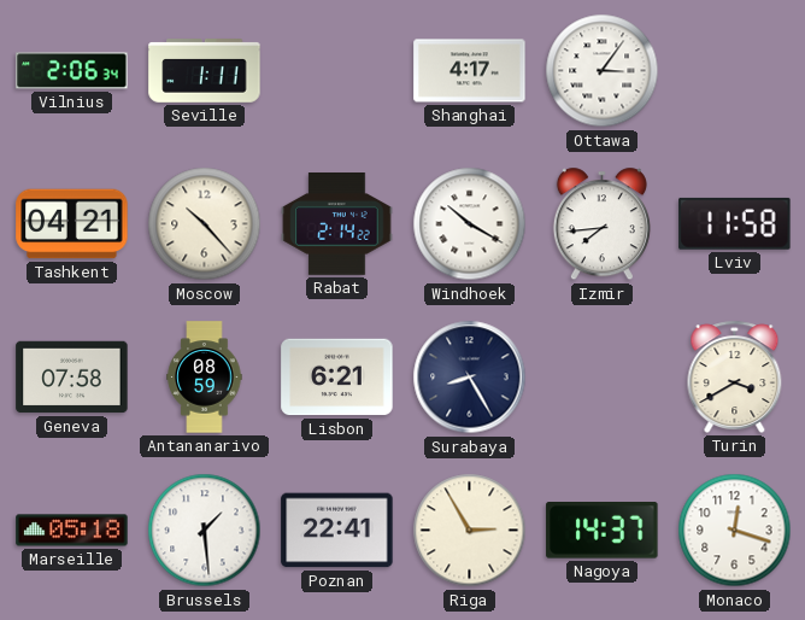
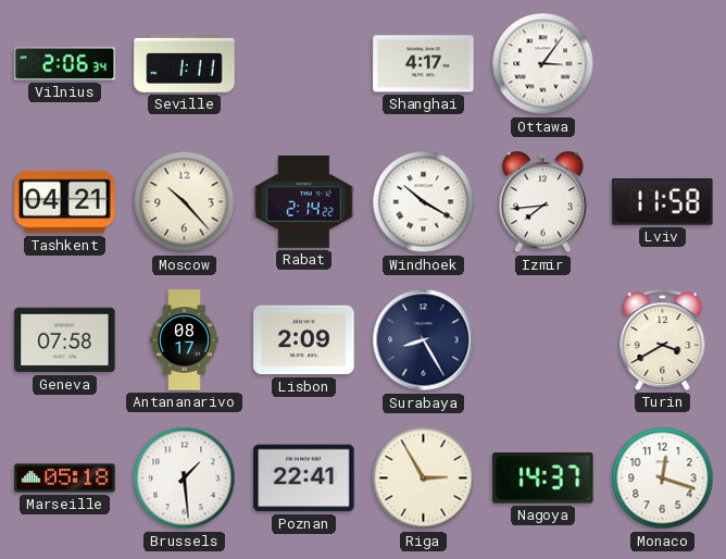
Antananarivo: 08:59 -> 08:17 (185, 340)
Lisbon: 6:21 -> 2:09 (304, 340)
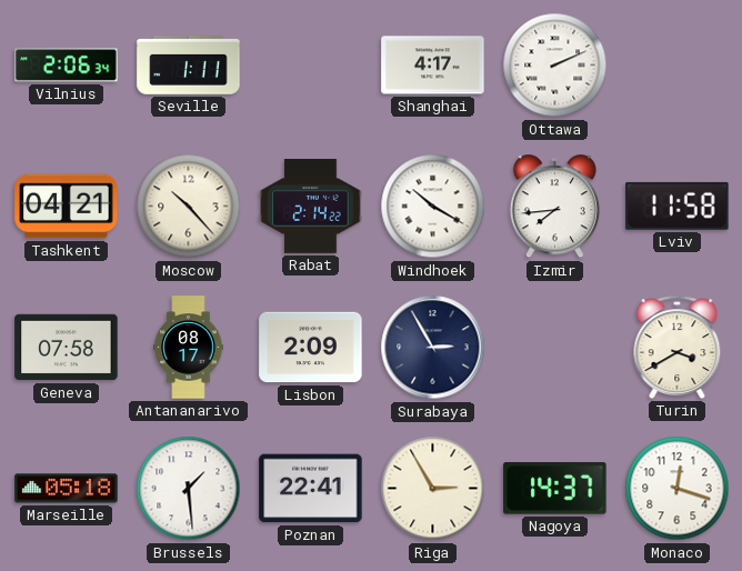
Ottawa: 3:06 -> 2:11 (555, 66)
Surabaya: 8:25 -> 2:55 (433, 348)
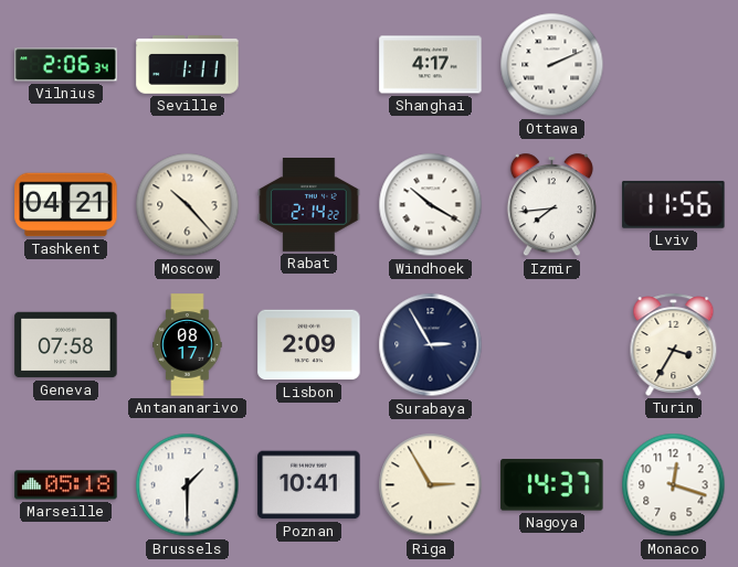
Lviv: 11:58 -> 11:56 (674, 204)
Turin: 3:40 -> 3:35 (674, 344)
Brussels: 1:29 -> 1:30 (188, 485)
Poznan: 22:41 -> 10:41 (309, 485)
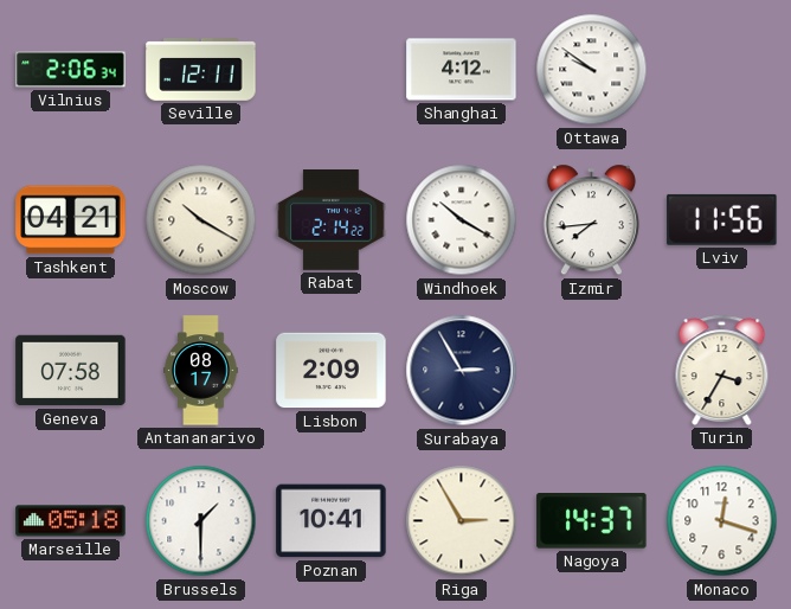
Seville: 1:11 -> 12:11 (201, 70)
Shanghai: 4:17 -> 4:12 (462, 70)
Ottawa: 2:11 -> 9:51 (592, 70)
Moscow: 10:23 -> 10:20 (201, 220)
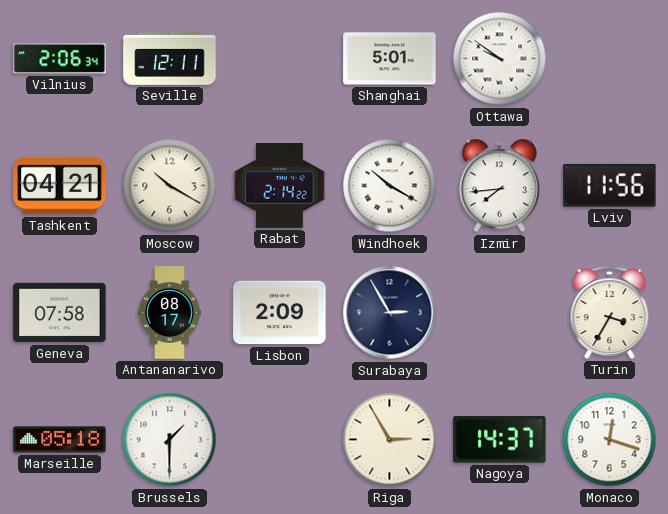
Shanghai: 4:12 -> 5:01 (390, 59)
Poznan: 10:41 -> none (332, 521)
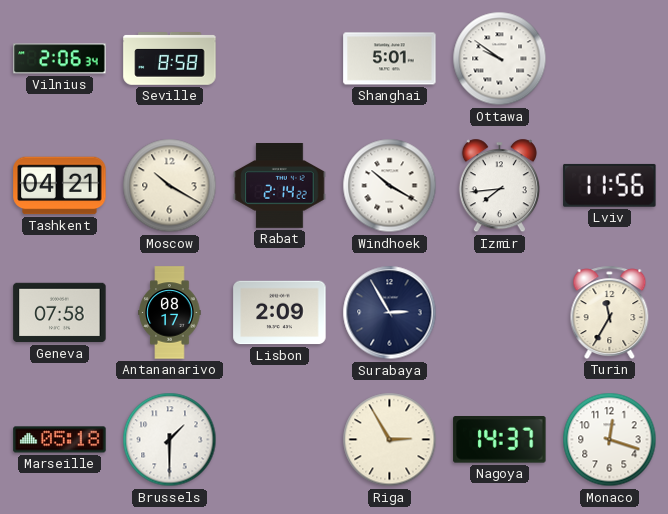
Seville: 12:11 -> 8:58 (170, 59)
Turin: 3:35 -> 11:35 (610, 312)
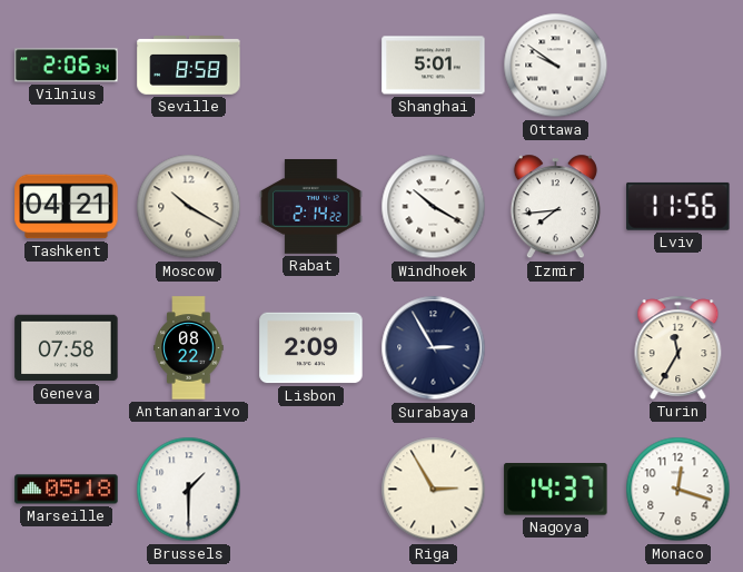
Antananarivo: 08:17 -> 08:22 (189, 348)
